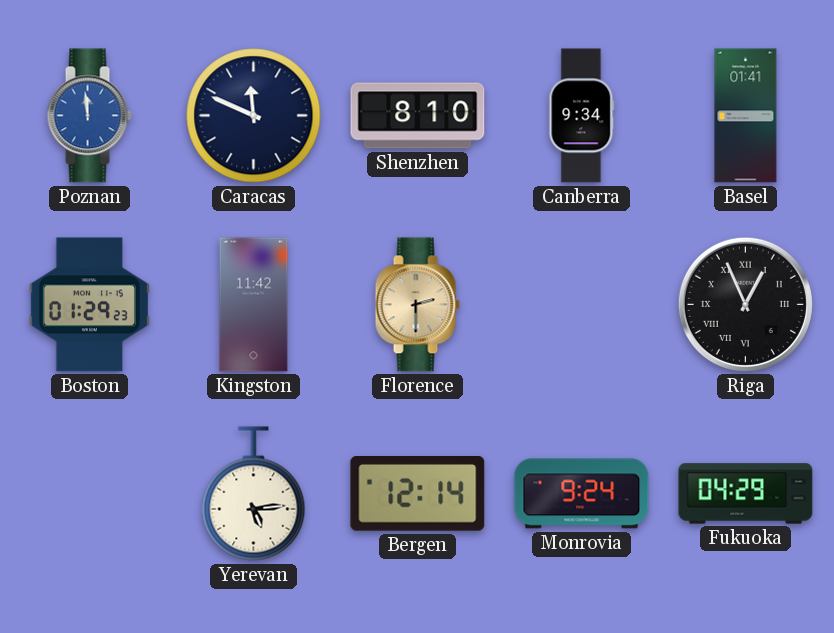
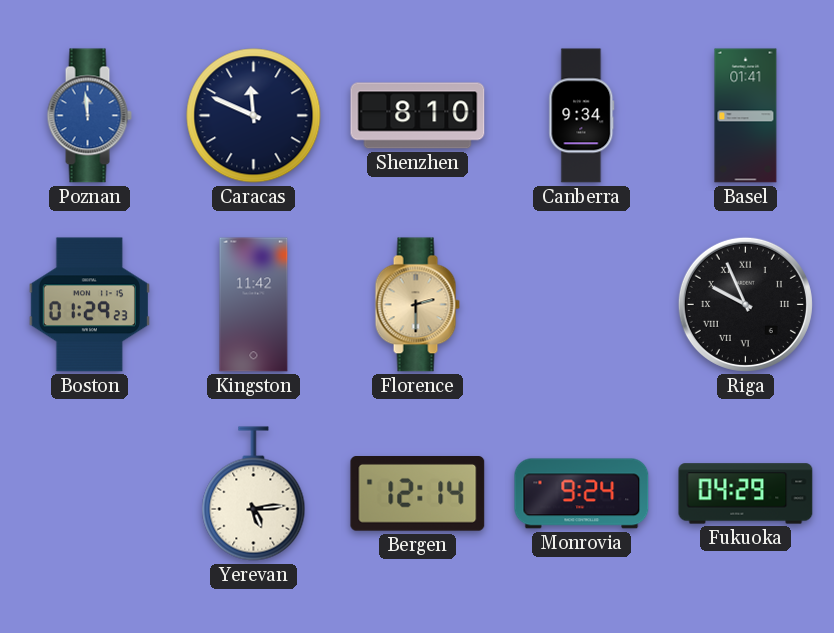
Riga: 12:56 -> 9:56 (745, 304)
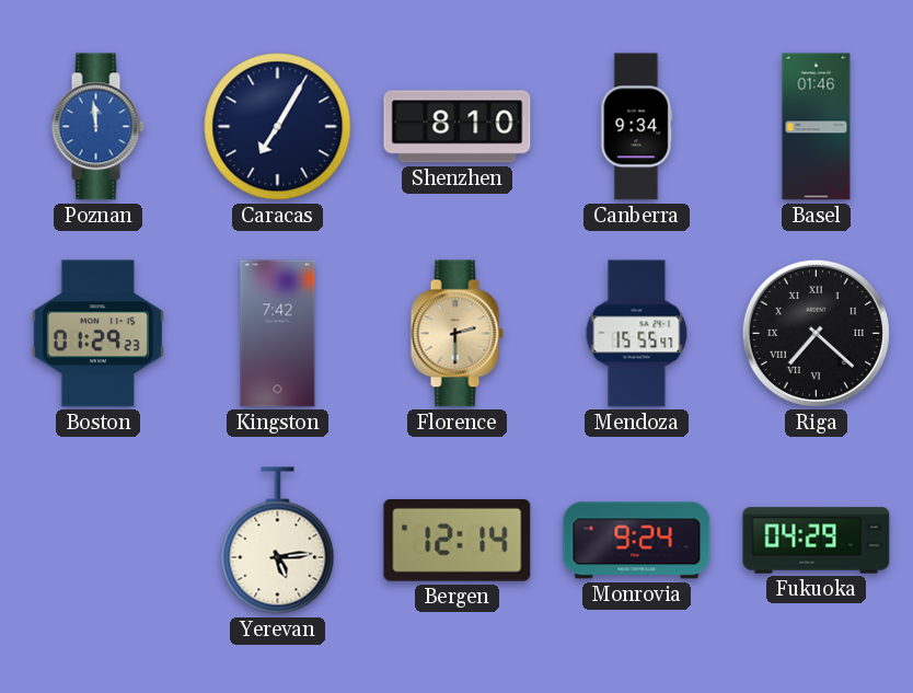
Caracas: 11:49 -> 7:05 (278, 127)
Basel: 01:41 -> 01:46 (817, 127)
Kingston: 11:42 -> 7:42 (278, 334)
Mendoza: none -> 15:55 (637, 334)
Riga: 9:56 -> 7:22 (816, 333)
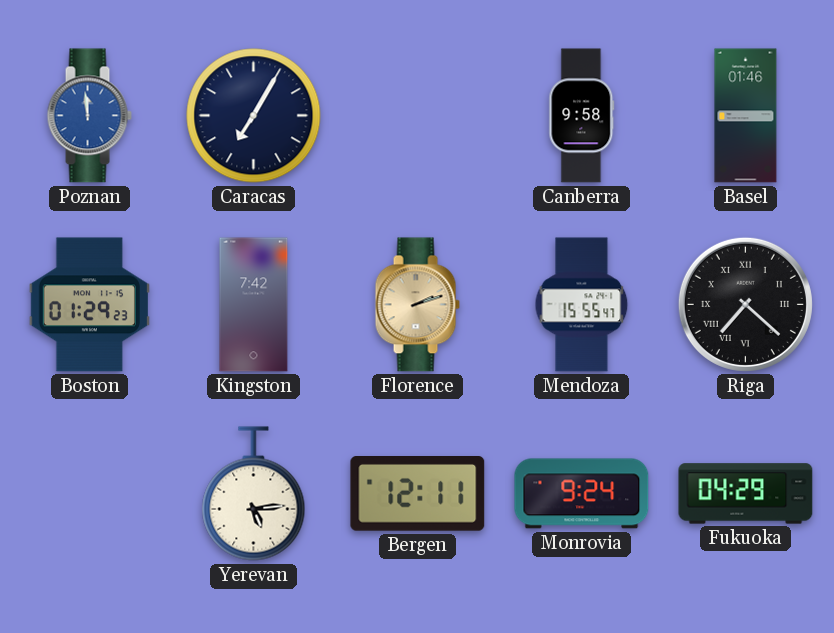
Shenzhen: 8:10 -> none (458, 127)
Canberra: 9:34 -> 9:58 (582, 116)
Florence: 2:30 -> 2:12 (417, 305)
Bergen: 12:14 -> 12:11 (418, 494)
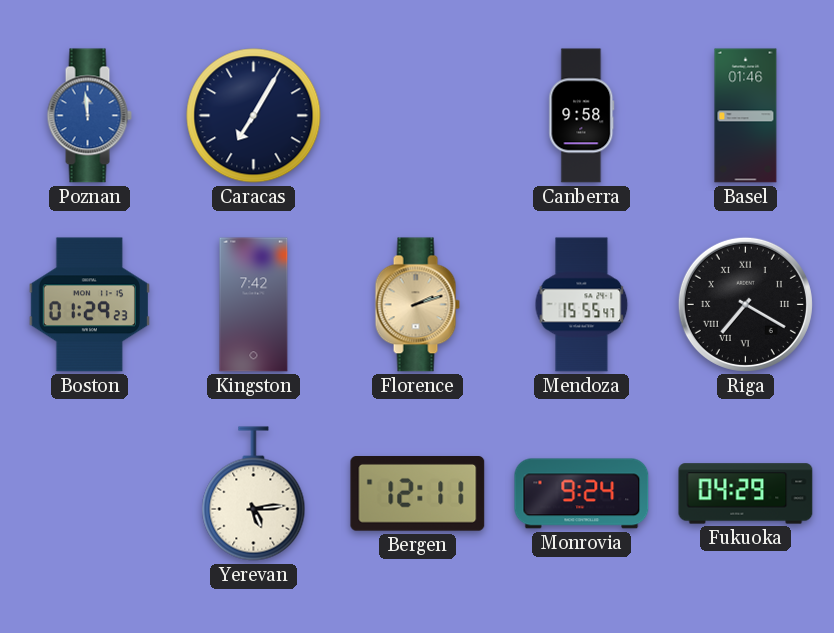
Riga: 7:22 -> 7:20 (745, 304)
